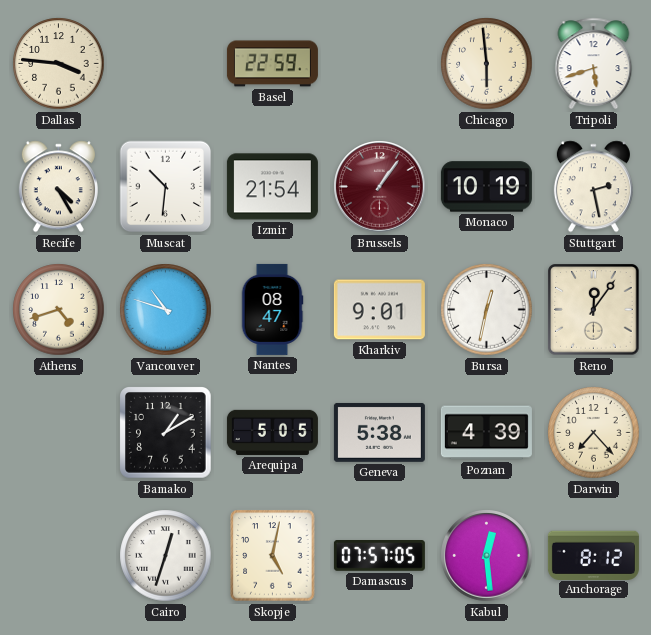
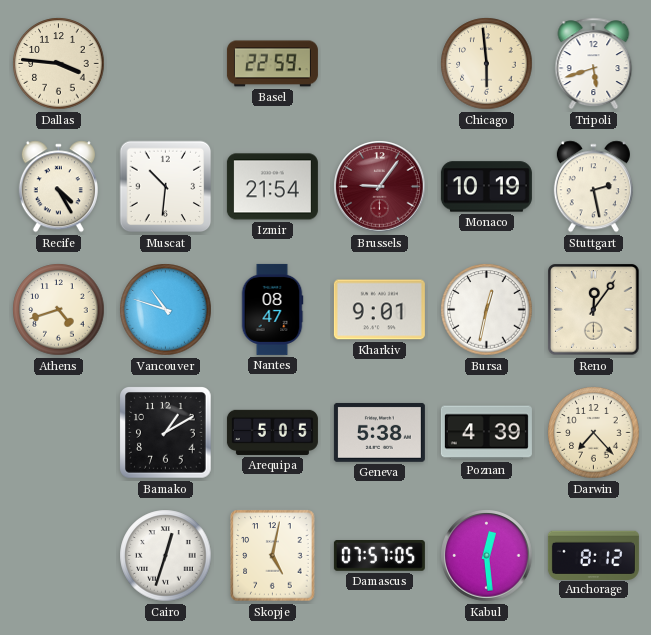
Brussels: 1:06 -> 9:06 (380, 187)
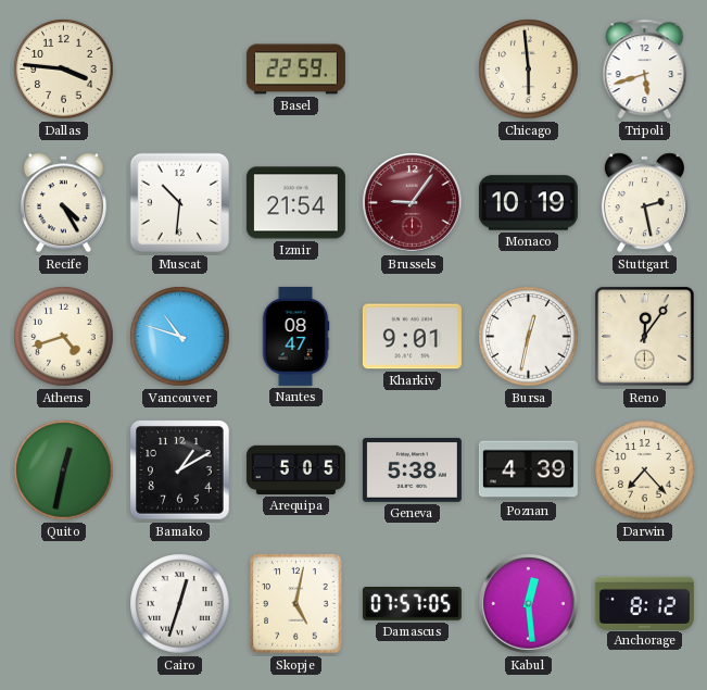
Quito: none -> 12:32 (64, 471)
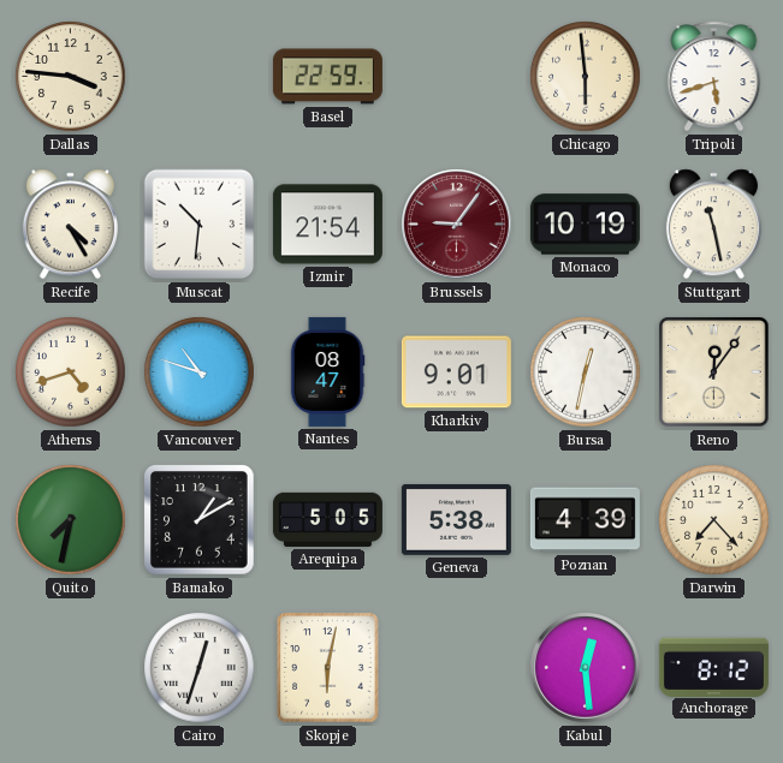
Stuttgart: 2:28 -> 11:28 (713, 225)
Quito: 12:32 -> 7:32 (71, 520)
Skopje: 5:02 -> 6:02 (328, 668)
Damascus: 07:57 -> none (412, 604)
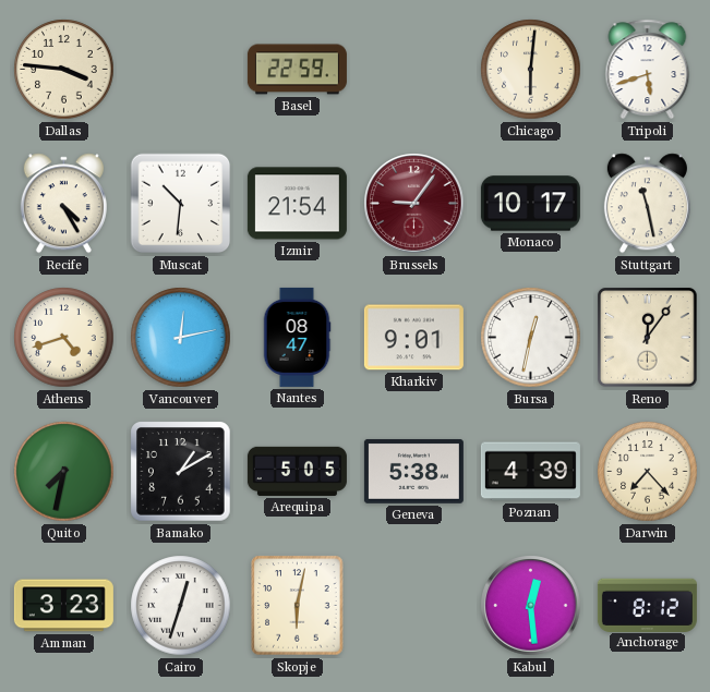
Chicago: 5:59 -> 6:01 (531, 70)
Monaco: 10:19 -> 10:17 (530, 204)
Vancouver: 10:48 -> 12:13 (181, 338)
Amman: none -> 3:23 (63, 606)
